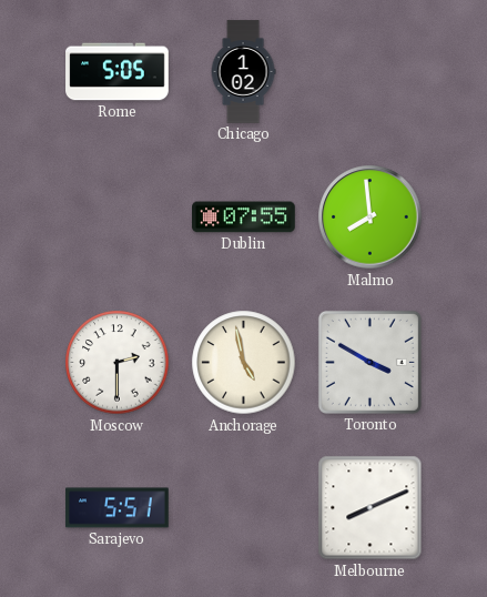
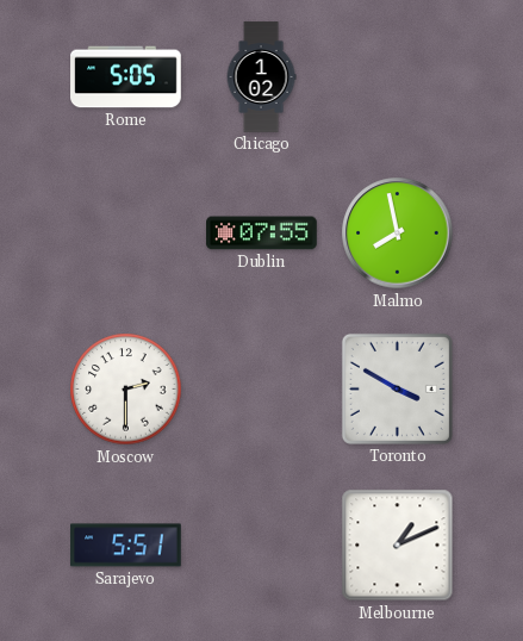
Malmo: 7:59 -> 7:58 (398, 234)
Anchorage: 4:58 -> none (244, 363)
Melbourne: 8:11 -> 1:11 (398, 546)
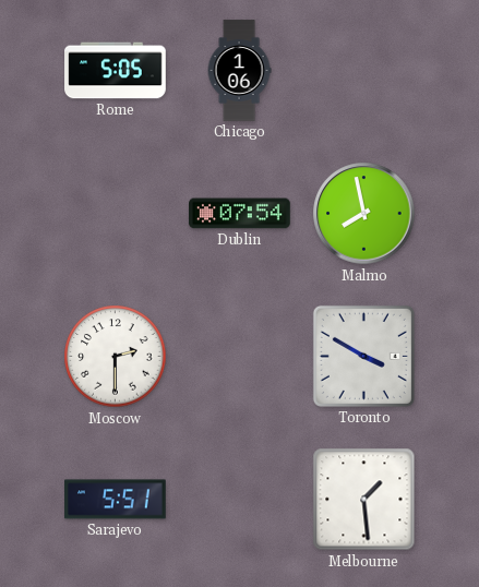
Chicago: 1:02 -> 1:06 (239, 71)
Dublin: 07:55 -> 07:54 (240, 214)
Melbourne: 1:11 -> 1:29 (364, 500)
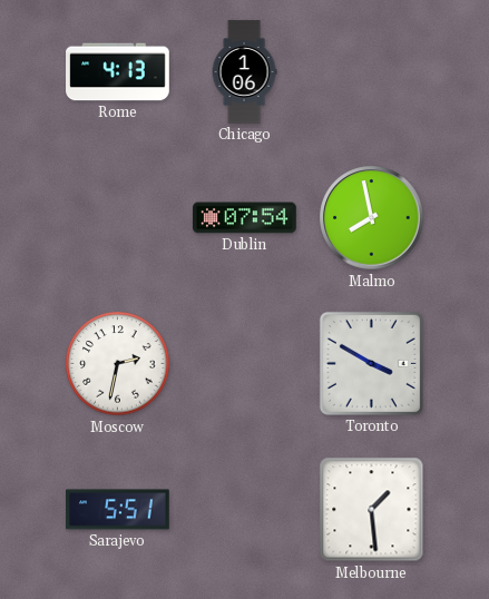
Rome: 5:05 -> 4:13 (118, 72)
Moscow: 2:30 -> 2:32 (118, 364)
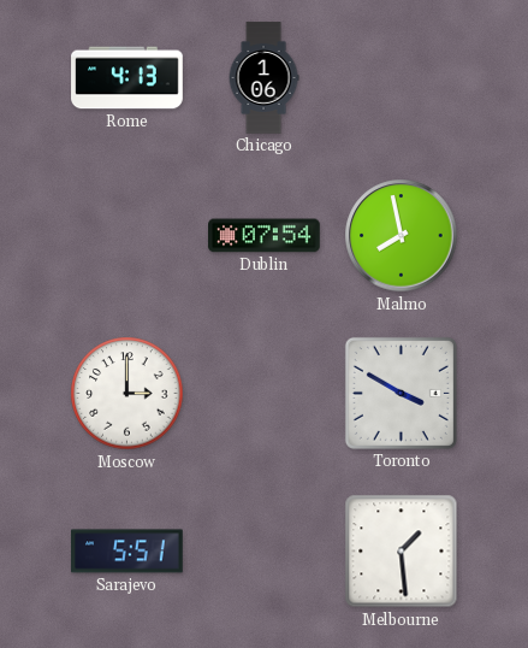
Moscow: 2:32 -> 3:00 (127, 394)
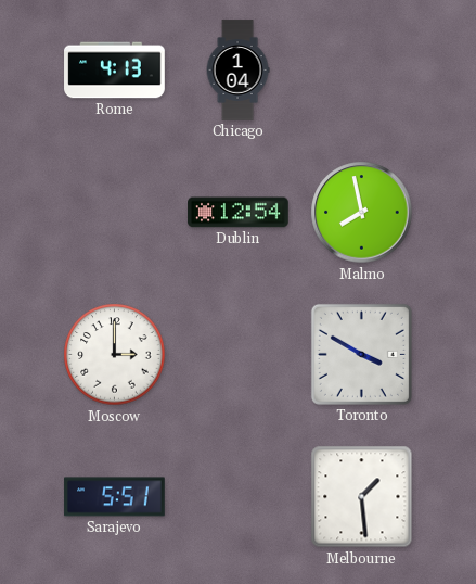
Chicago: 1:06 -> 1:04 (237, 71)
Dublin: 07:54 -> 12:54 (239, 213)
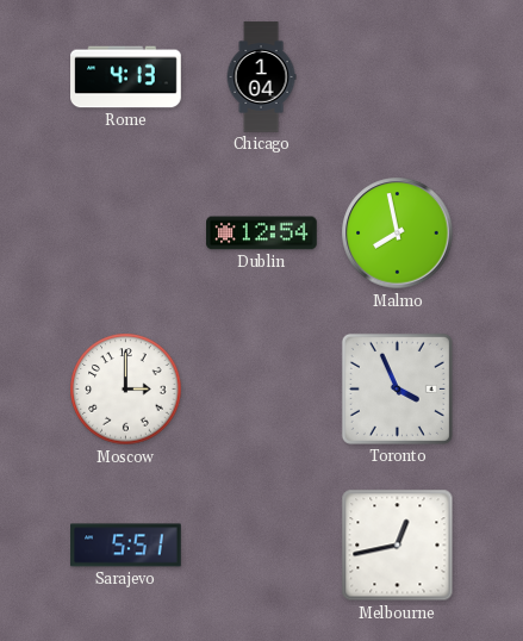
Toronto: 3:50 -> 3:56 (397, 388)
Melbourne: 1:29 -> 12:43 (398, 546)
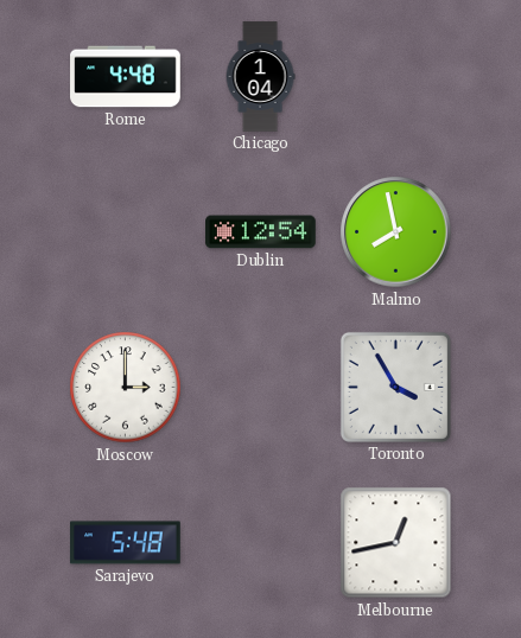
Rome: 4:13 -> 4:48 (126, 77)
Toronto: 3:56 -> 3:55 (395, 387)
Sarajevo: 5:51 -> 5:48 (126, 543)
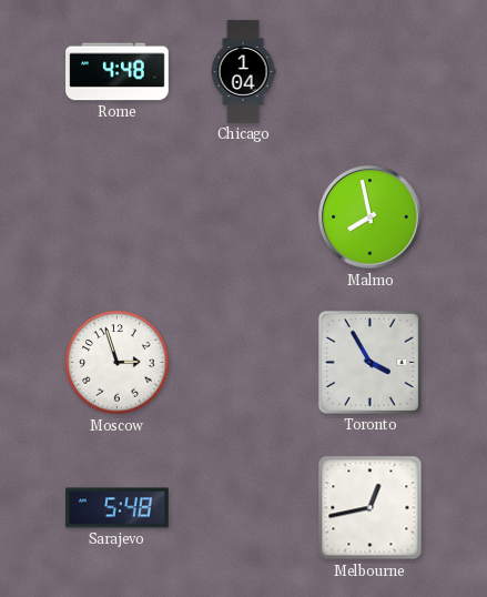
Dublin: 12:54 -> none (261, 232)
Moscow: 3:00 -> 2:57 (118, 363)
